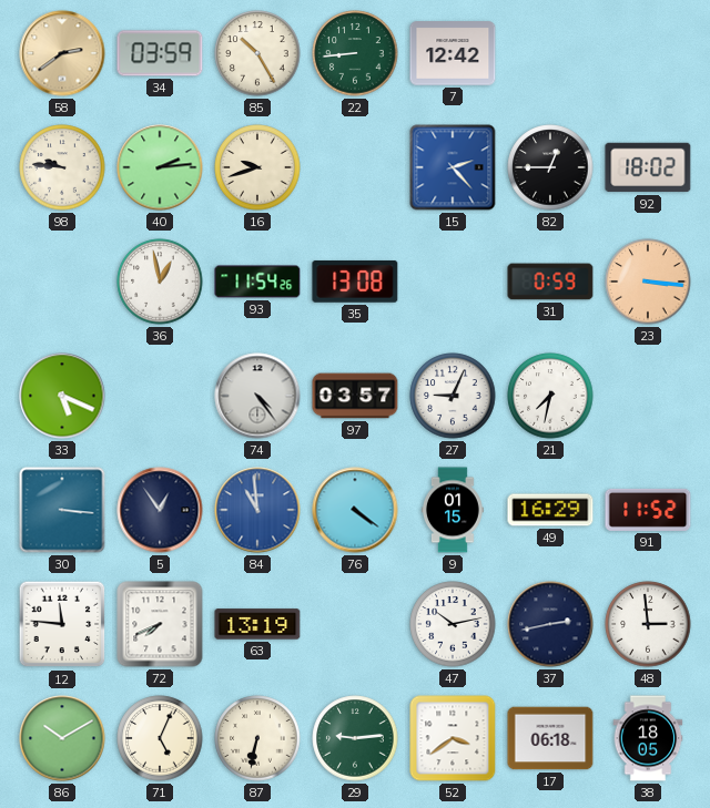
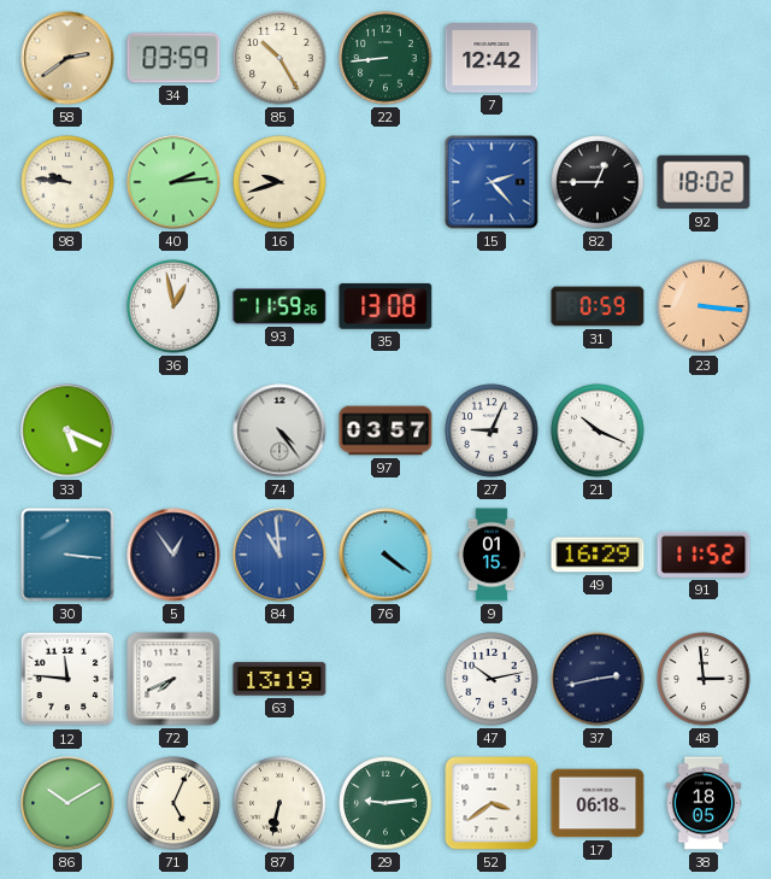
93: 11:54 -> 11:59 (279, 306)
21: 7:32 -> 10:19 (598, 430)
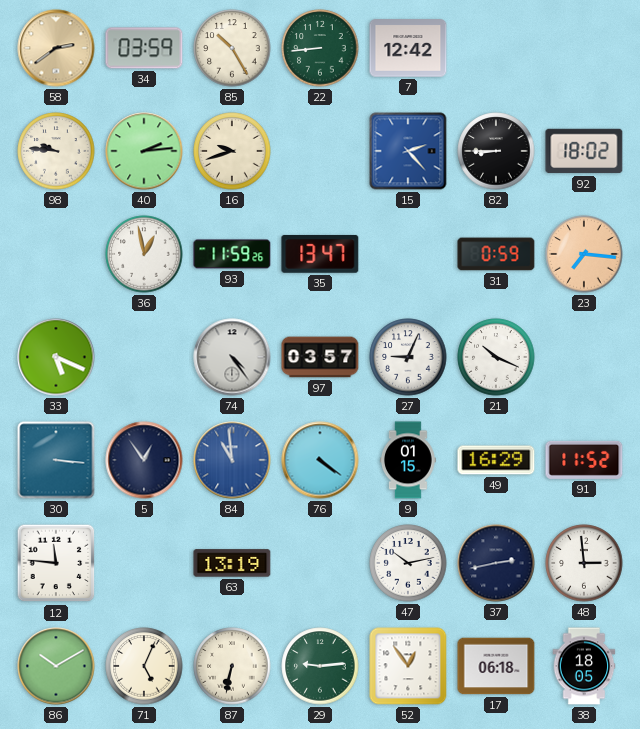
82: 12:45 -> 8:45 (496, 151)
35: 13:08 -> 13:47 (320, 254)
23: 3:16 -> 7:16 (584, 254)
72: 7:41 -> none (173, 679)
52: 3:39 -> 12:54 (408, 666)
